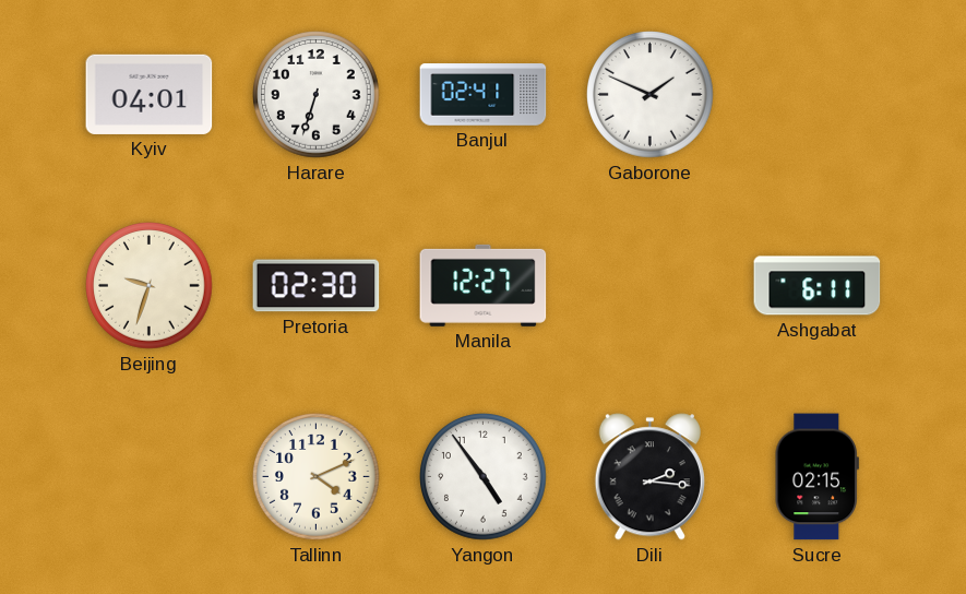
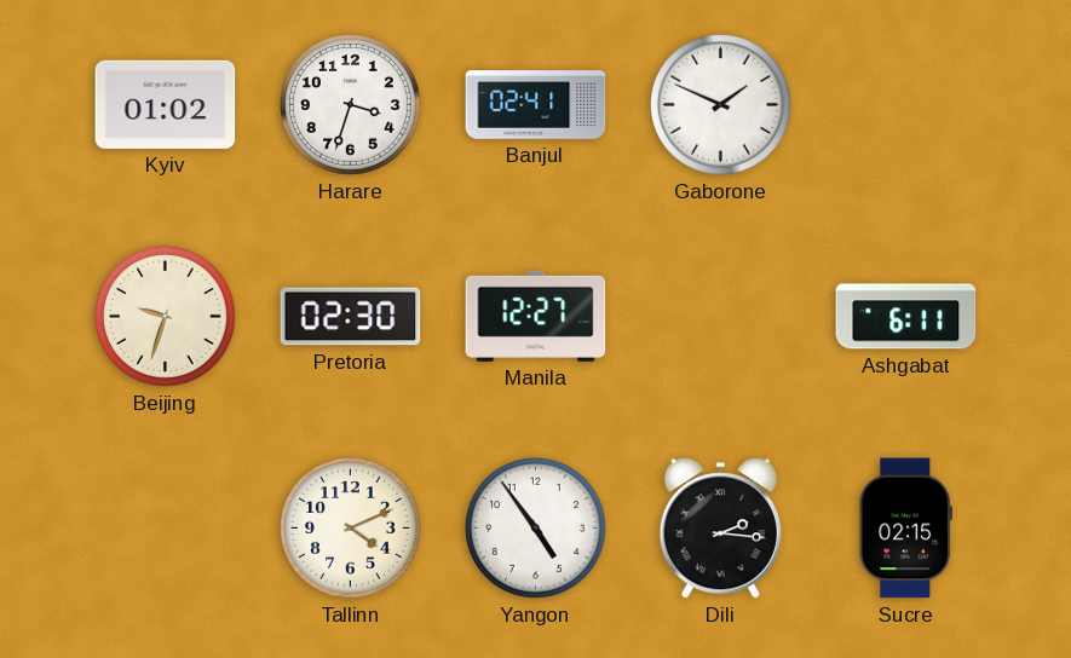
Kyiv: 04:01 -> 01:02 (166, 104)
Harare: 6:33 -> 3:33 (351, 105)
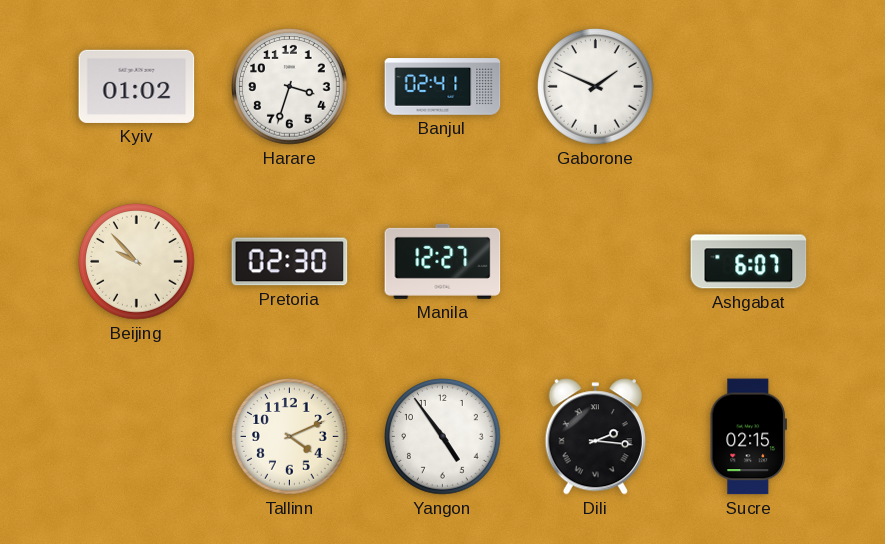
Beijing: 9:33 -> 9:53 (137, 262)
Ashgabat: 6:11 -> 6:07 (749, 262)
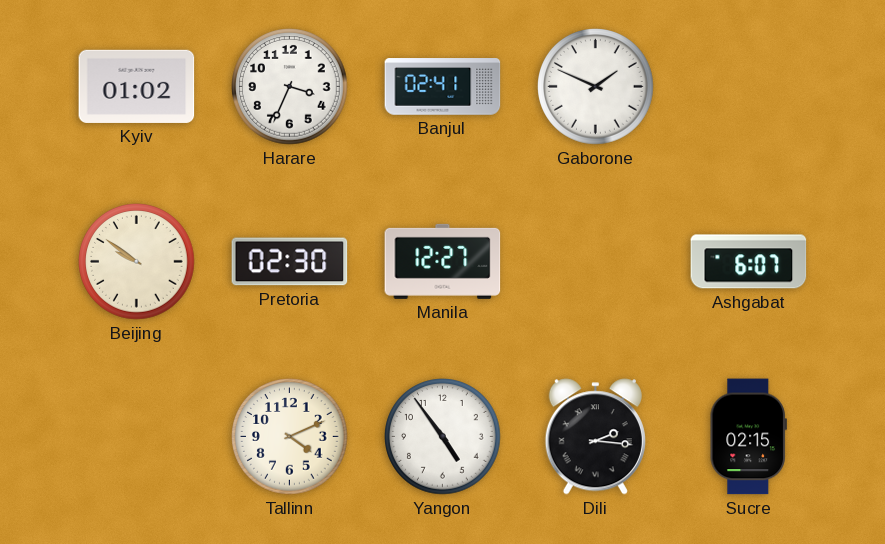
Harare: 3:33 -> 3:34 (290, 87)
Beijing: 9:53 -> 9:51 (137, 262)
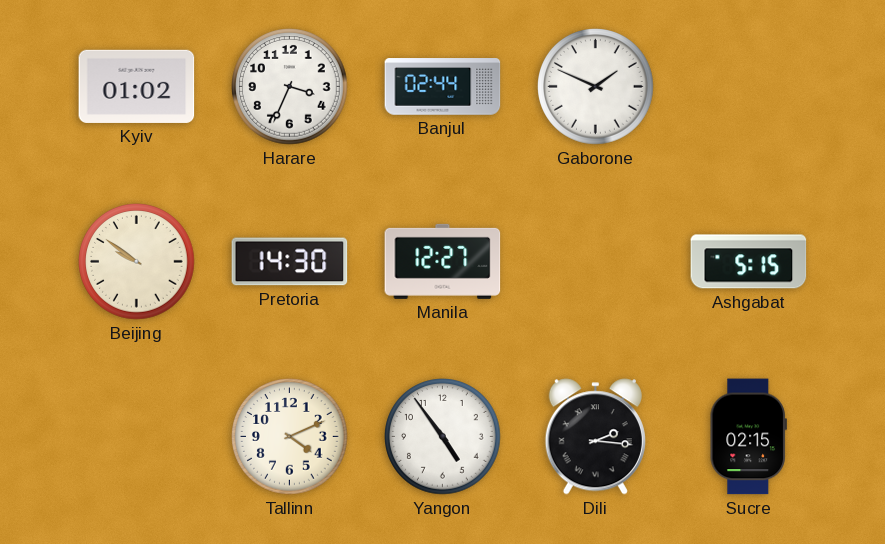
Banjul: 02:41 -> 02:44 (443, 87)
Pretoria: 02:30 -> 14:30 (290, 262)
Ashgabat: 6:07 -> 5:15 (749, 262)
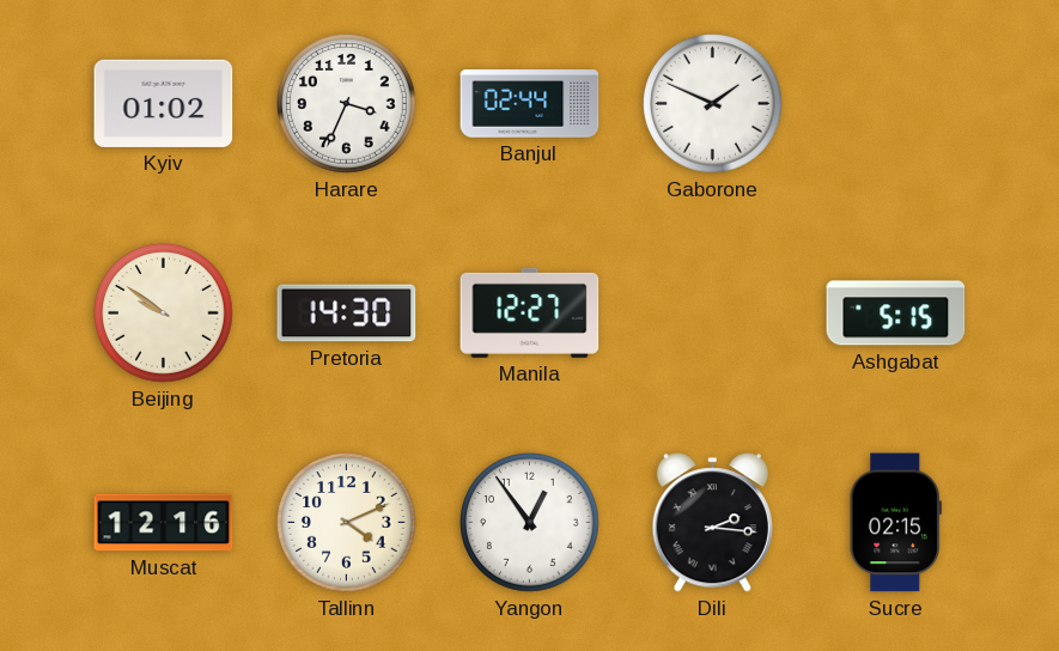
Muscat: none -> 12:16 (164, 523)
Yangon: 4:54 -> 12:54 (530, 523)
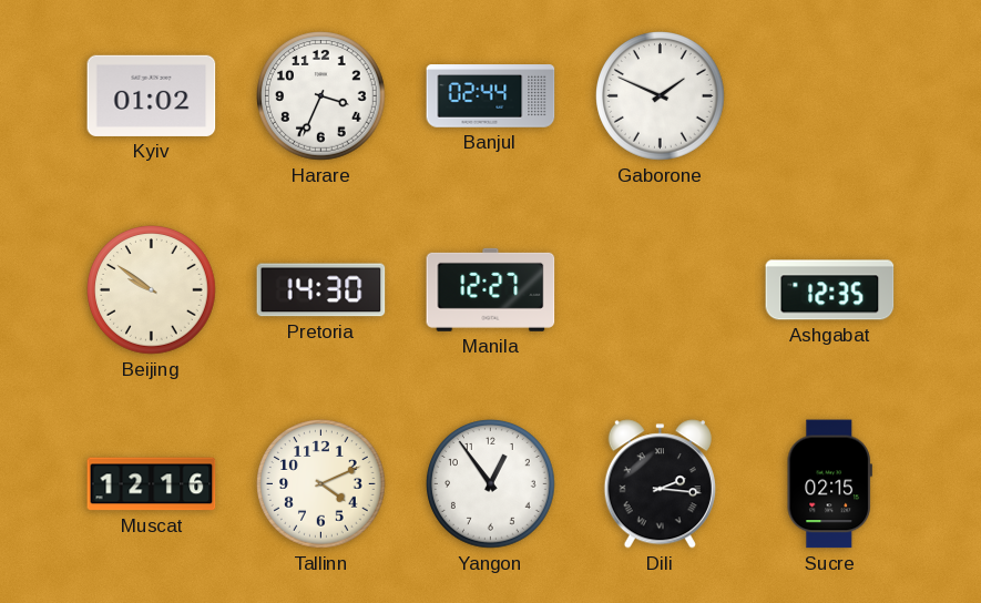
Ashgabat: 5:15 -> 12:35 (830, 290)
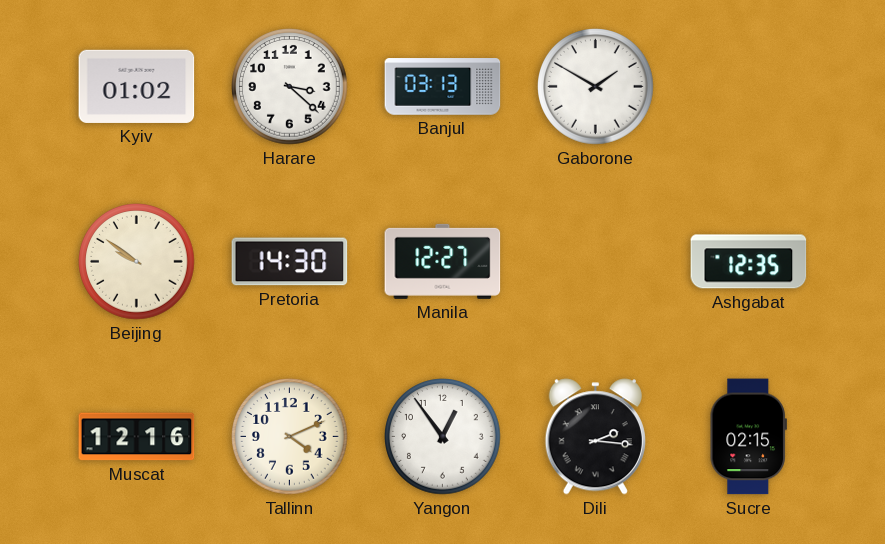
Harare: 3:34 -> 3:22 (290, 87)
Banjul: 02:44 -> 03:13 (443, 87)
Gaborone: 1:49 -> 1:50 (596, 87)
